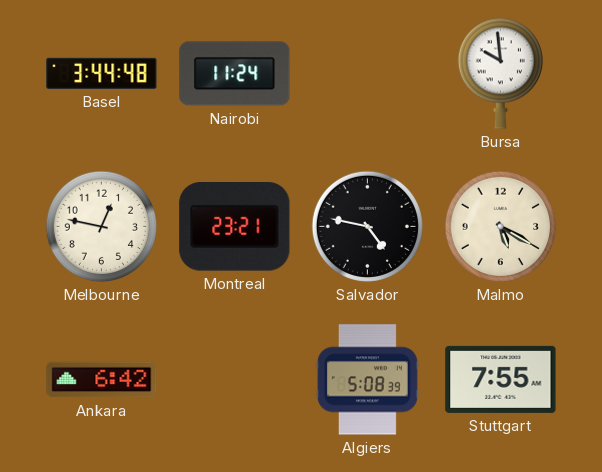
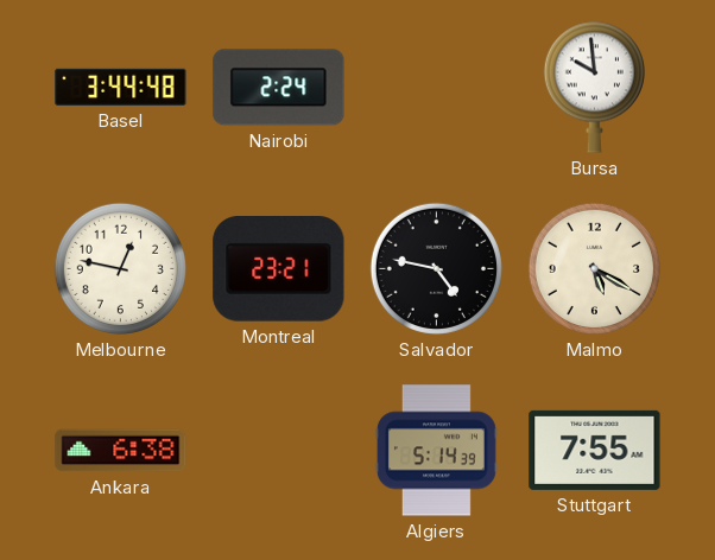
Nairobi: 11:24 -> 2:24 (279, 88)
Ankara: 6:42 -> 6:38 (121, 451)
Algiers: 5:08 -> 5:14 (436, 451)
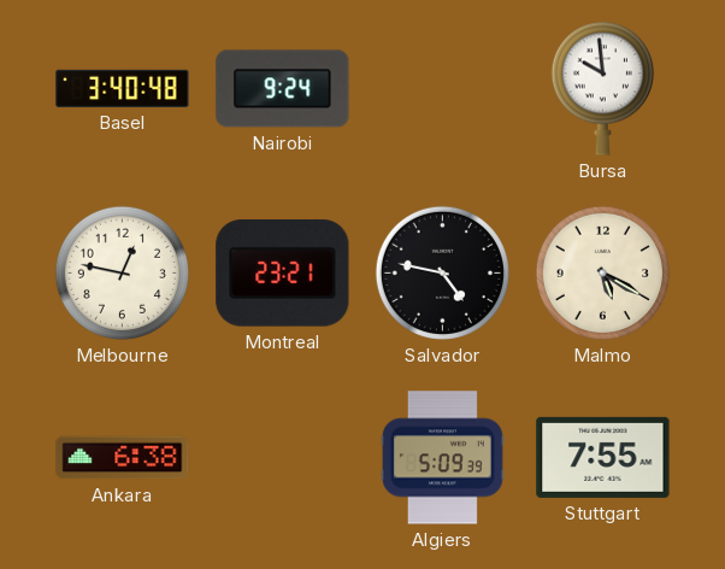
Basel: 3:44 -> 3:40 (123, 88)
Nairobi: 2:24 -> 9:24 (283, 89)
Algiers: 5:14 -> 5:09 (442, 458)
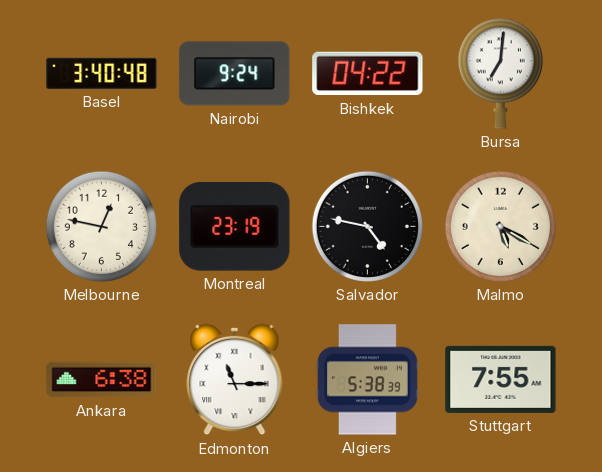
Bishkek: none -> 04:22 (368, 74)
Bursa: 9:59 -> 7:01 (500, 73)
Montreal: 23:21 -> 23:19 (235, 227)
Edmonton: none -> 11:15 (235, 380)
Algiers: 5:09 -> 5:38 (367, 380)
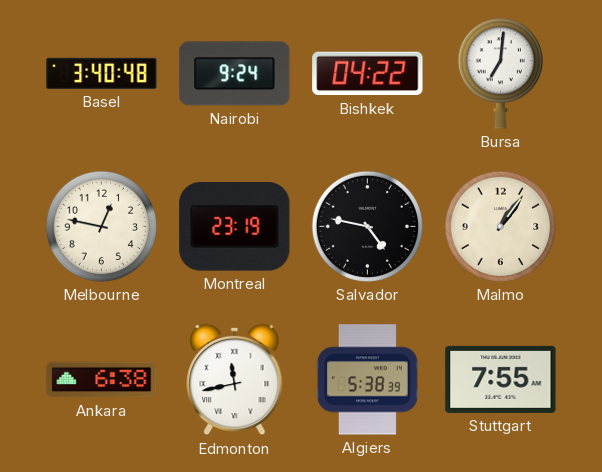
Malmo: 5:20 -> 1:06 (500, 226)
Edmonton: 11:15 -> 11:43 (235, 380)
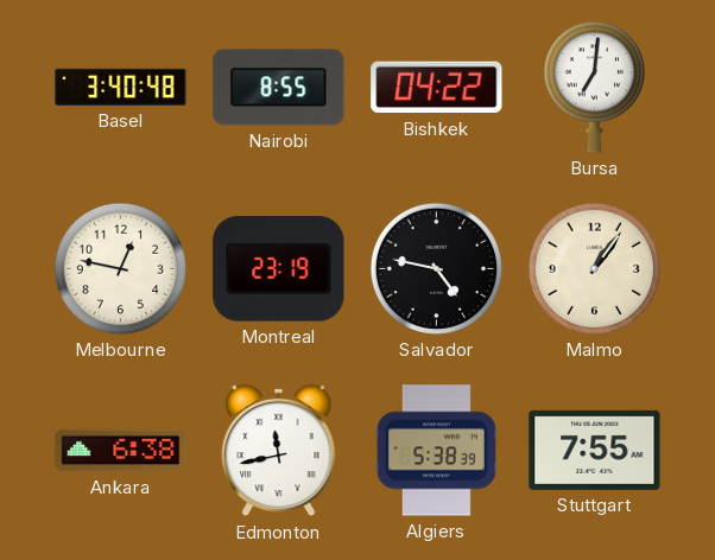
Nairobi: 9:24 -> 8:55 (279, 88)
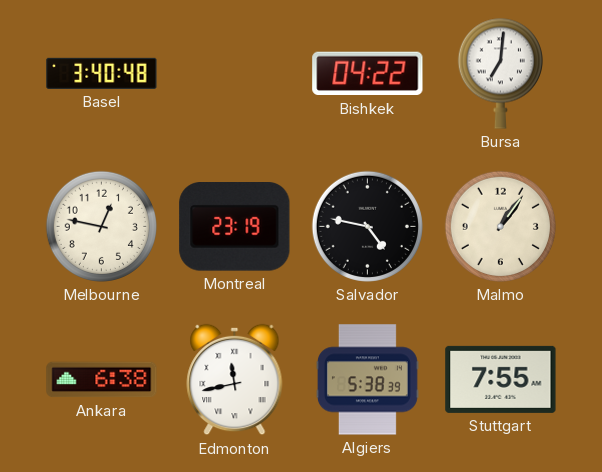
Nairobi: 8:55 -> none (279, 88)
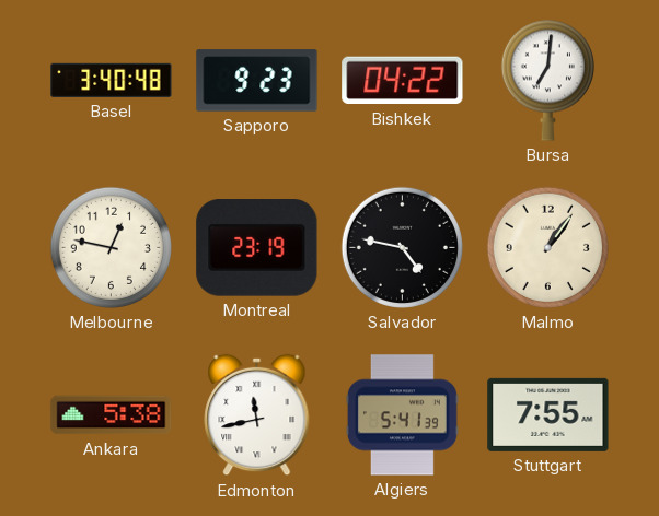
Sapporo: none -> 9:23 (257, 81)
Ankara: 6:38 -> 5:38 (112, 415)
Algiers: 5:38 -> 5:41 (402, 415)
